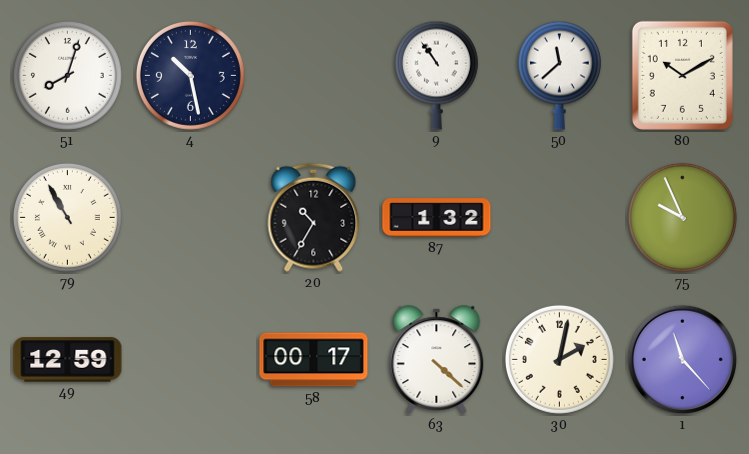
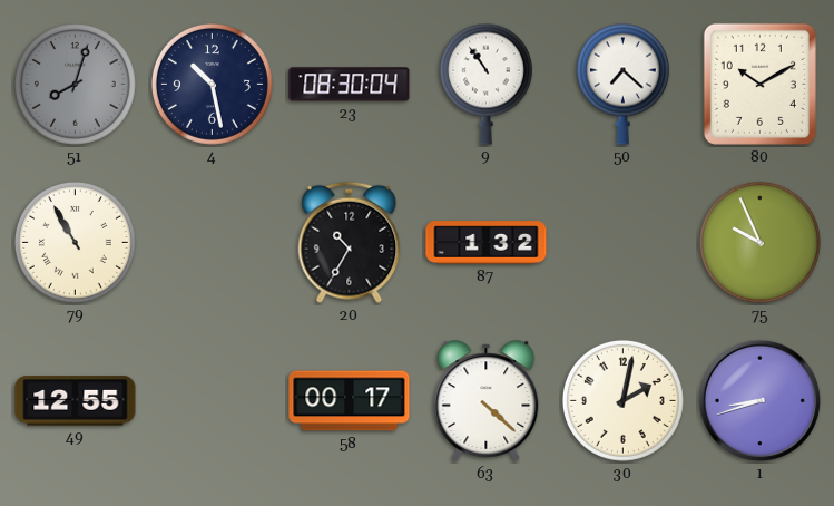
51 dial: white -> grey (75, 84)
23: none -> 08:30 (350, 85)
50: 11:38 -> 7:22 (622, 84)
49: 12:59 -> 12:55 (76, 401)
1: 11:23 -> 8:42 (761, 401)
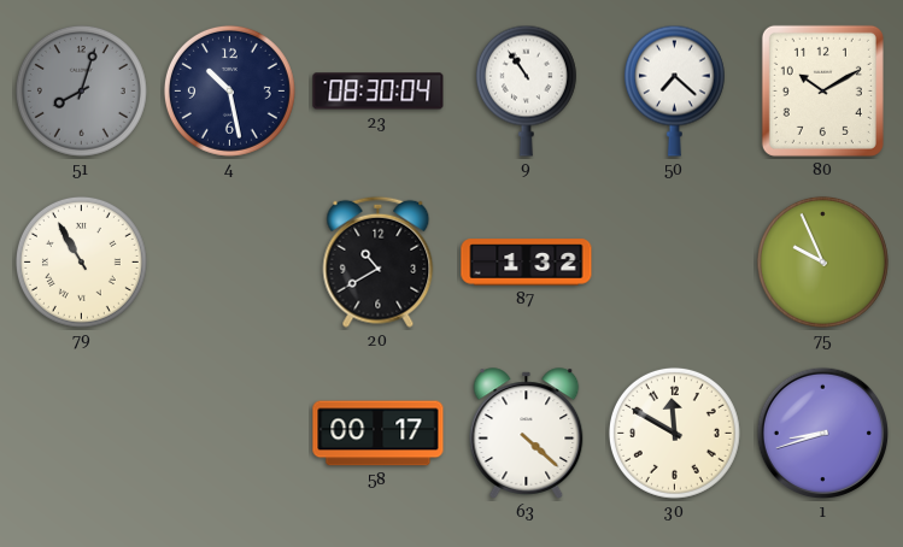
20: 10:35 -> 10:40 (379, 261)
49: 12:55 -> none (76, 401)
30: 2:02 -> 11:50 (674, 433)
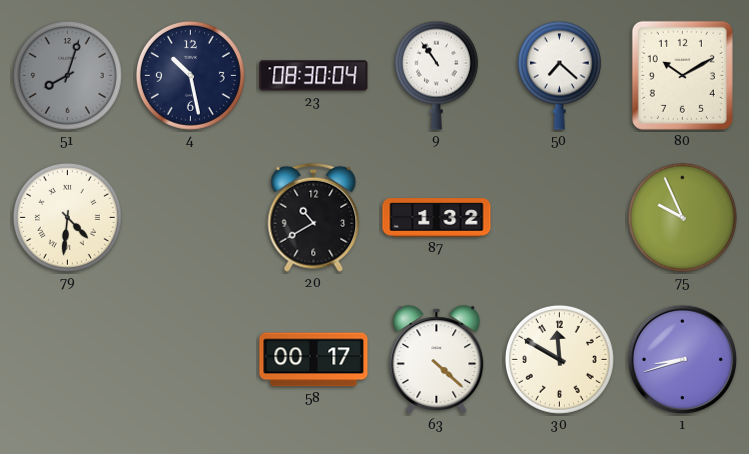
79: 10:55 -> 4:31 (67, 217)
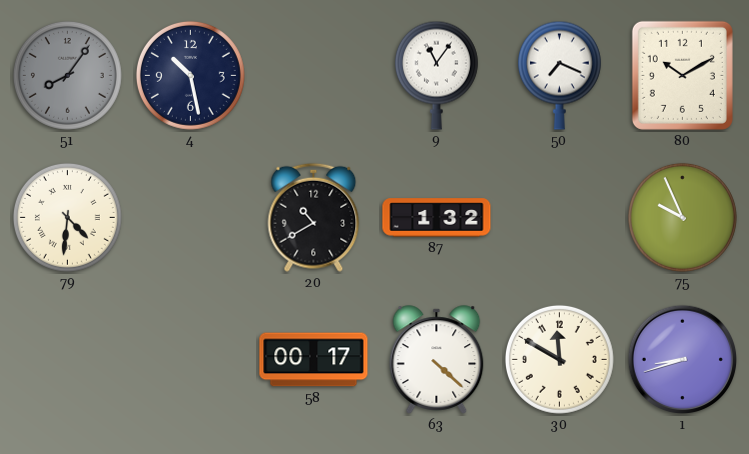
51: 8:03 -> 8:06 (67, 75)
23: 08:30 -> none (314, 76)
9: 10:54 -> 11:06 (436, 75)
50: 7:22 -> 7:19 (559, 75)
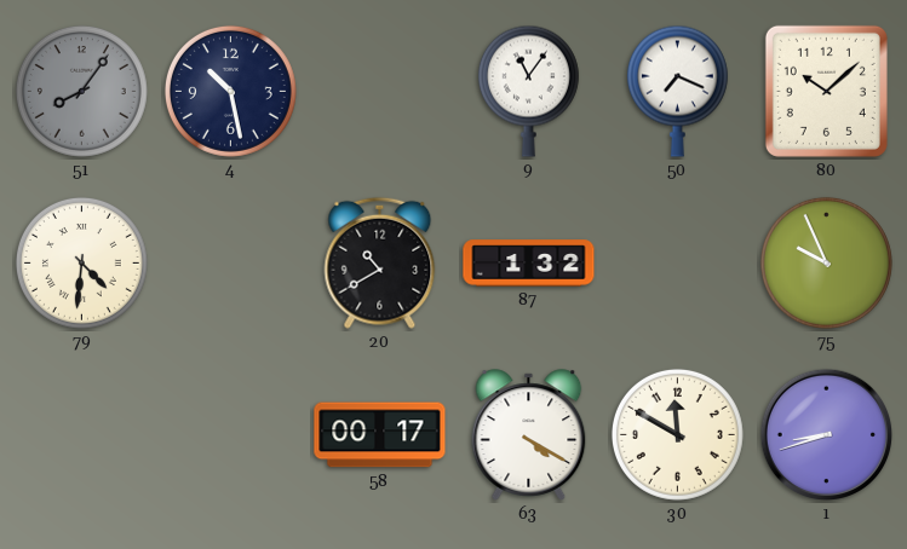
80: 10:10 -> 10:08 (826, 91)
63: 4:22 -> 4:20 (529, 435)
